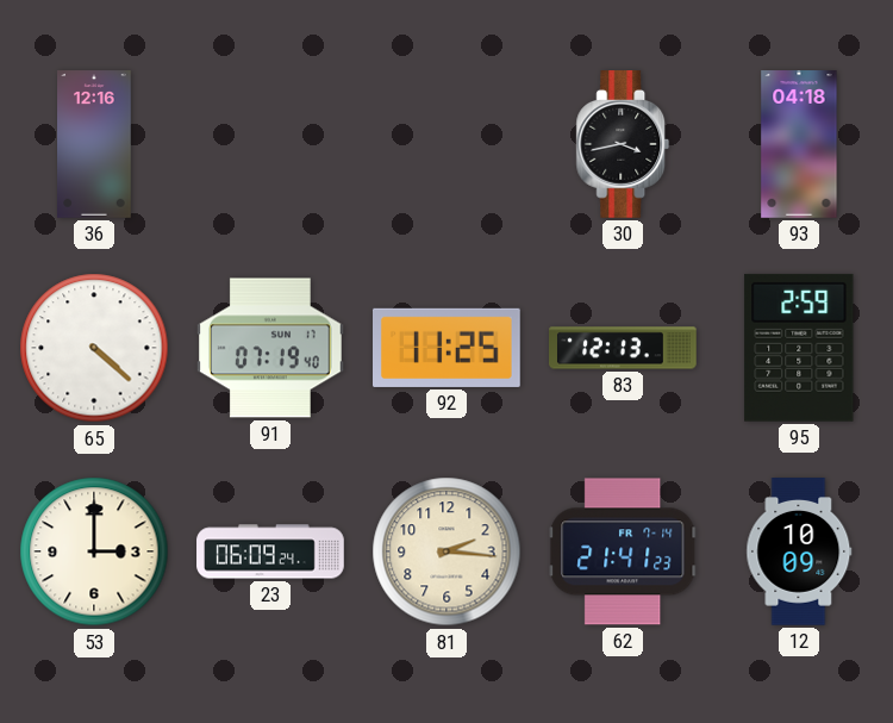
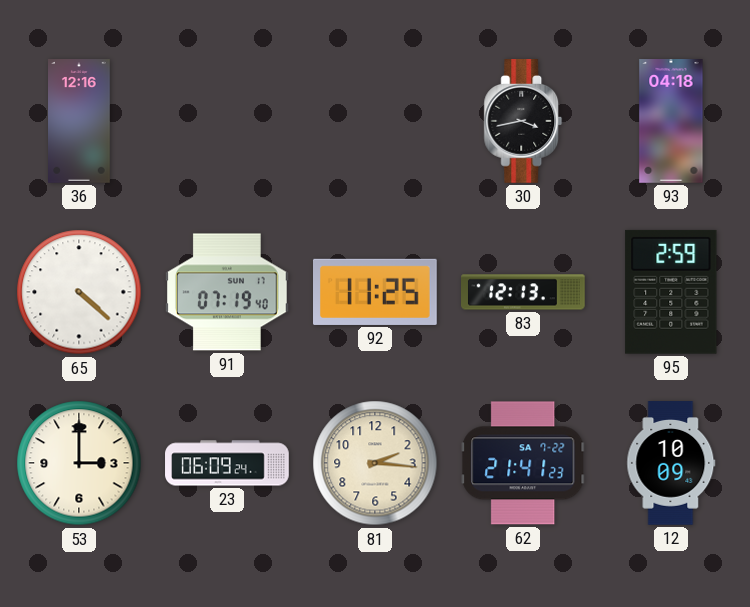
62 date: FR 7-14 -> SA 7-22 (523, 463)
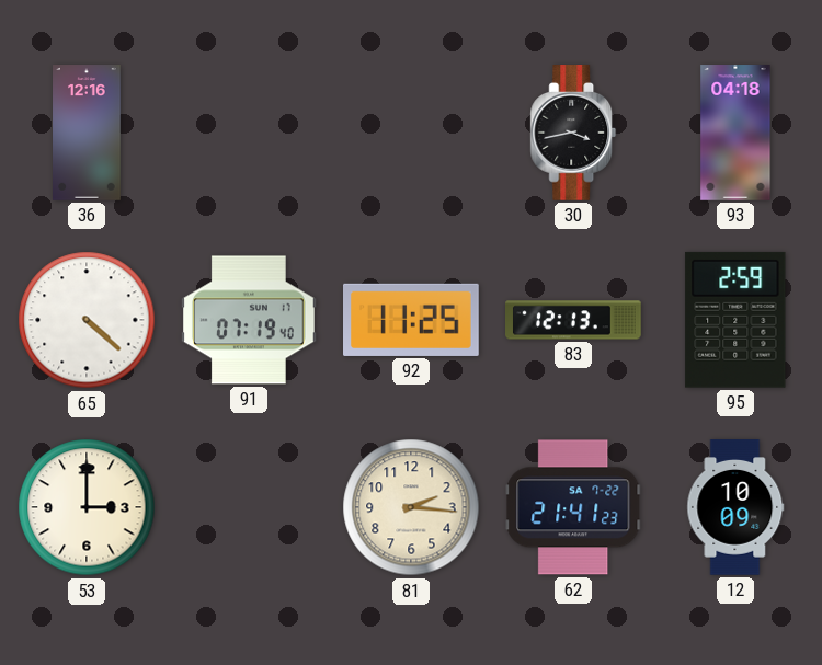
23: 06:09 -> none (227, 463)
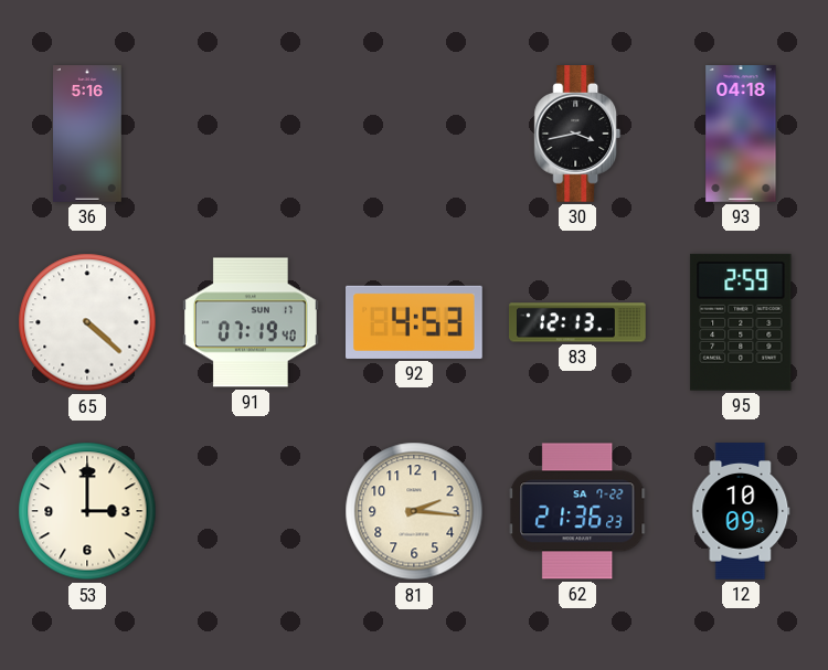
36: 12:16 -> 5:16 (88, 134)
92: 11:25 -> 4:53 (415, 322)
62: 21:41 -> 21:36 (577, 511)
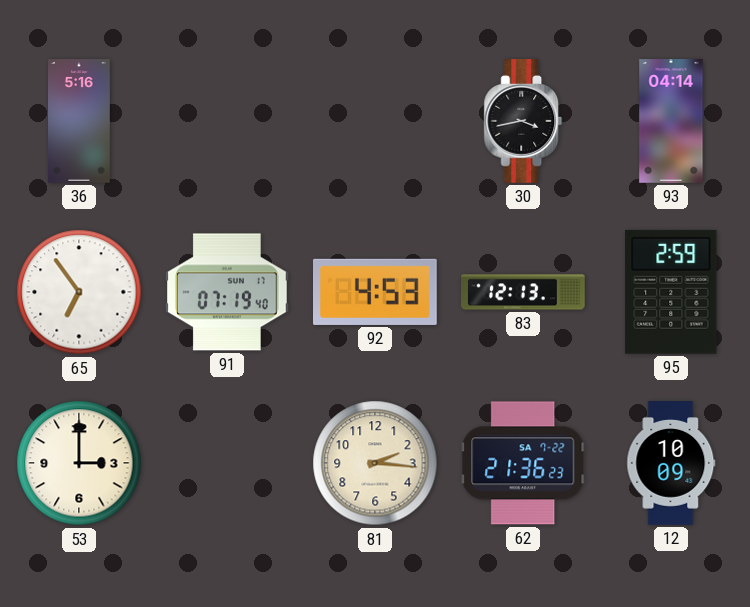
93: 04:18 -> 04:14 (671, 121)
65: 4:22 -> 6:54 (79, 292)
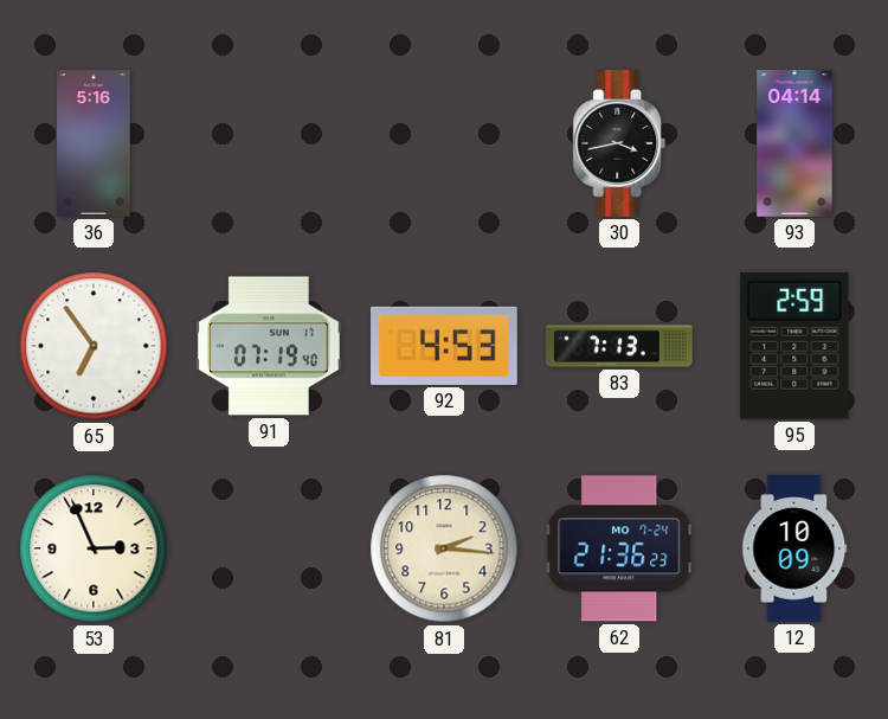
83: 12:13 -> 7:13 (620, 346)
53: 3:00 -> 2:56 (94, 548)
62 date: SA 7-22 -> MO 7-24 (619, 548)
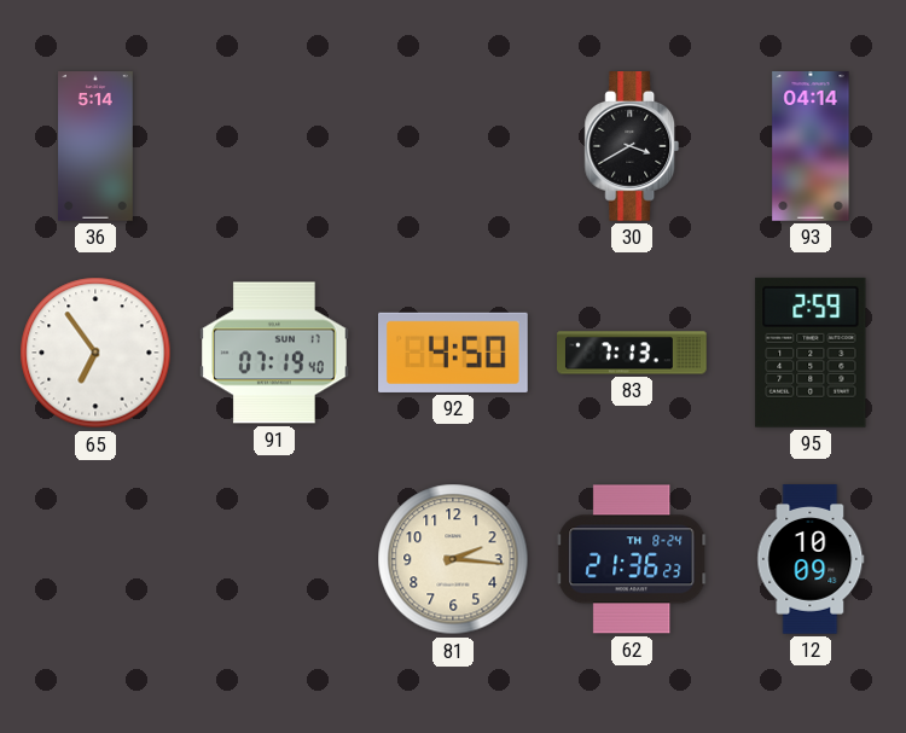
36: 5:16 -> 5:14 (97, 146)
30: 3:43 -> 3:40 (632, 147)
92: 4:53 -> 4:50 (454, 353)
53: 2:56 -> none (94, 548)
62 date: MO 7-24 -> TH 8-24 (632, 559)
